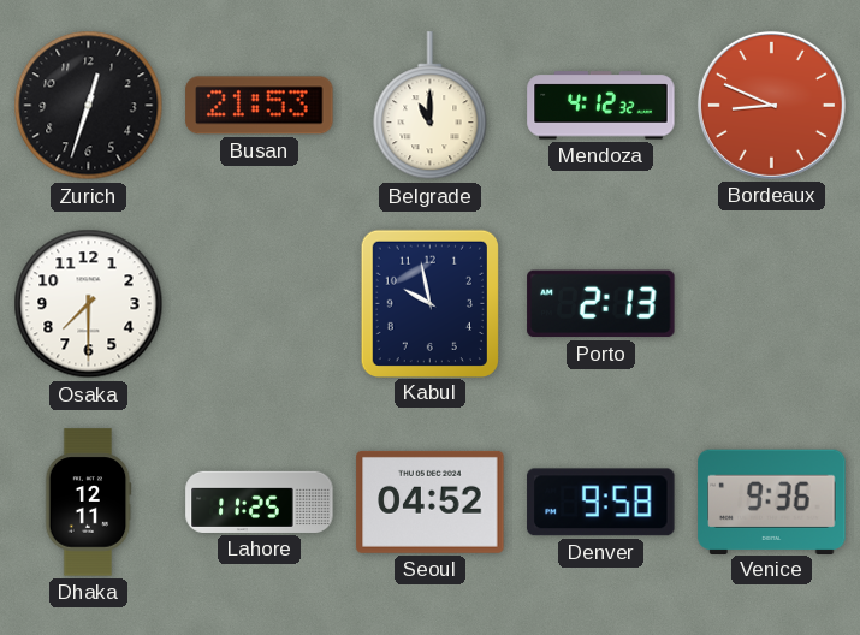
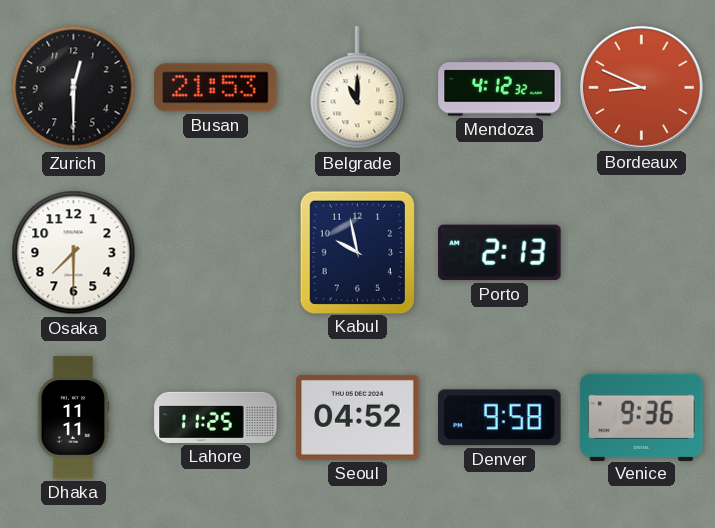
Zurich: 12:33 -> 12:30 (74, 88)
Dhaka: 12:11 -> 11:11 (73, 418)
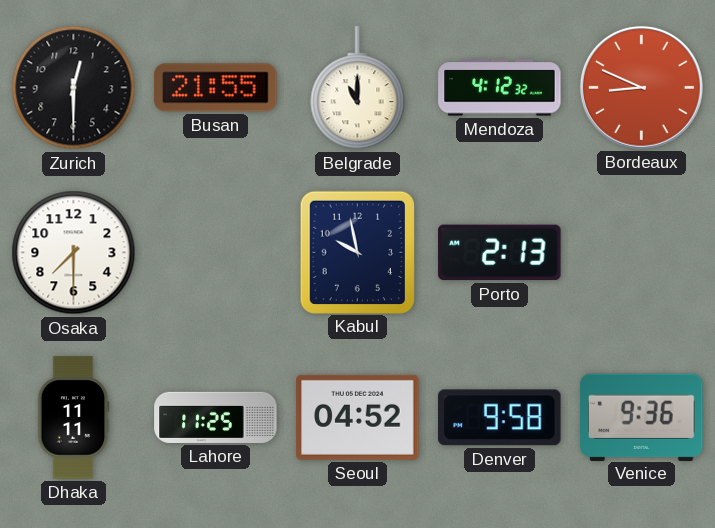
Busan: 21:53 -> 21:55 (216, 88)
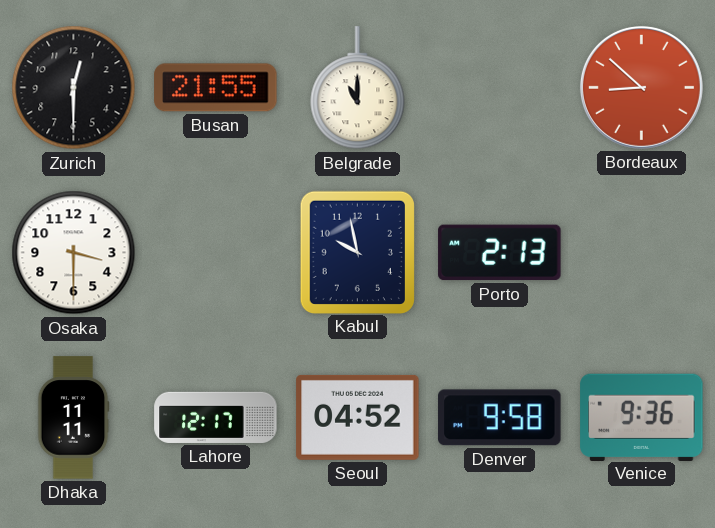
Mendoza: 4:12 -> none (500, 88)
Bordeaux: 8:49 -> 8:52 (641, 87)
Osaka: 7:30 -> 3:30 (74, 253)
Lahore: 11:25 -> 12:17 (216, 417)
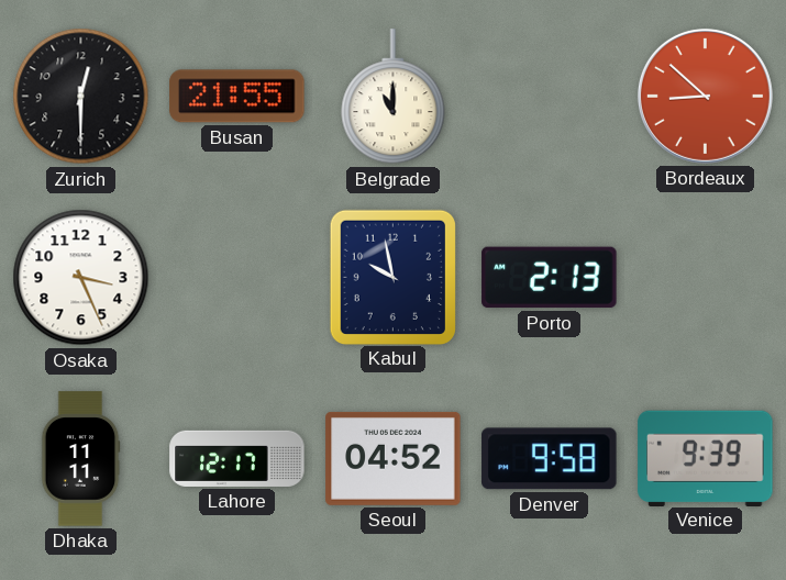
Osaka: 3:30 -> 3:26 (81, 278)
Venice: 9:36 -> 9:39 (706, 458)
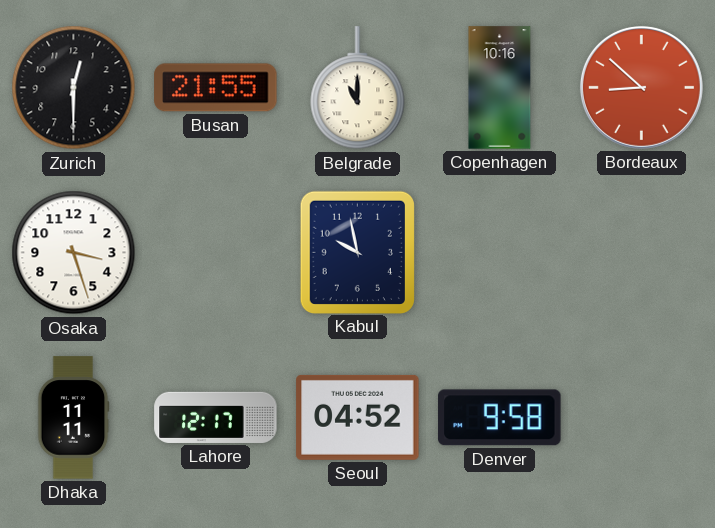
Copenhagen: none -> 10:16 (500, 88)
Osaka: 3:26 -> 3:27 (74, 253)
Porto: 2:13 -> none (550, 278)
Venice: 9:39 -> none (706, 458)
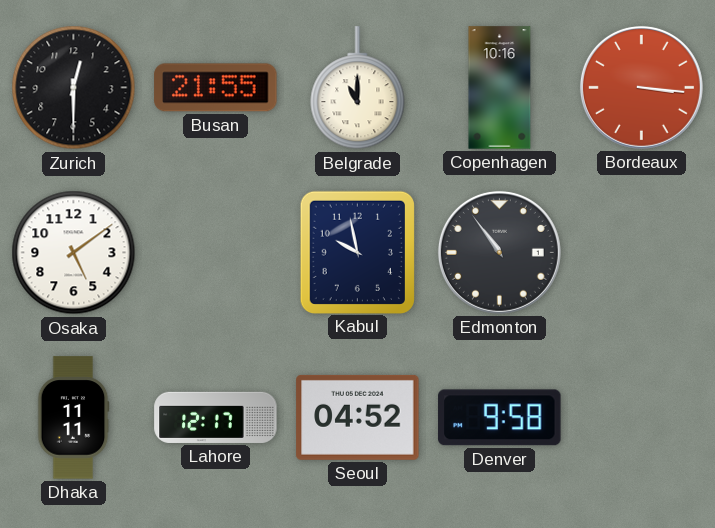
Bordeaux: 8:52 -> 3:16 (641, 87)
Osaka: 3:27 -> 5:09 (74, 253)
Edmonton: none -> 10:54 (499, 252)
